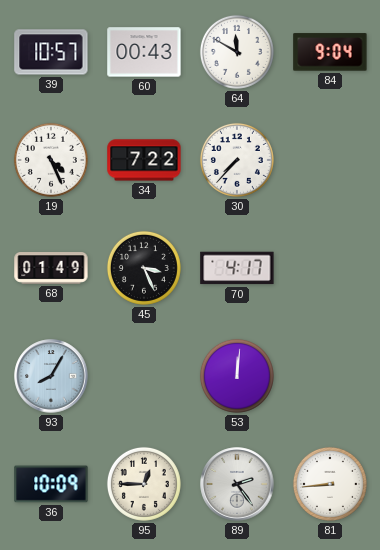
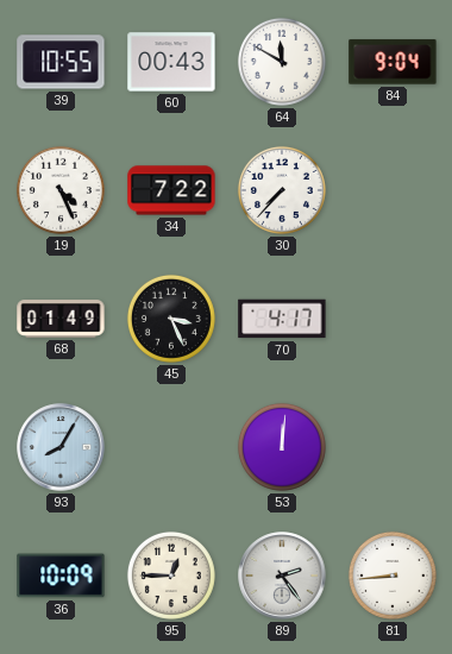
39: 10:57 -> 10:55 (61, 62)
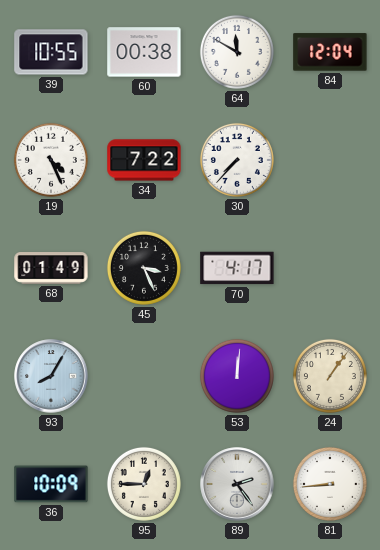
60: 00:43 -> 00:38 (144, 52)
84: 9:04 -> 12:04 (330, 52)
24: none -> 1:06 (330, 376)
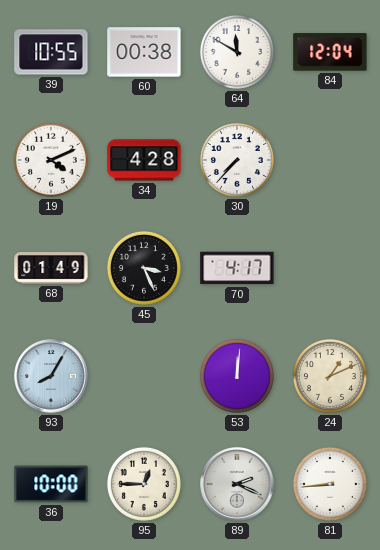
19: 4:26 -> 4:11 (51, 160)
34: 7:22 -> 4:28 (144, 160)
24: 1:06 -> 1:11 (330, 376)
36: 10:09 -> 10:00 (51, 484)
89: 2:24 -> 2:19 (237, 484)
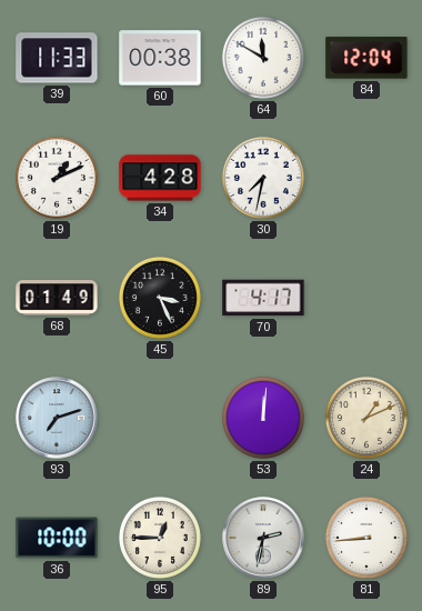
39: 10:55 -> 11:33 (57, 58)
19: 4:11 -> 1:11 (57, 178)
30: 7:37 -> 7:32 (263, 178)
93: 8:05 -> 7:12 (57, 418)
89: 2:19 -> 2:32 (263, 538)
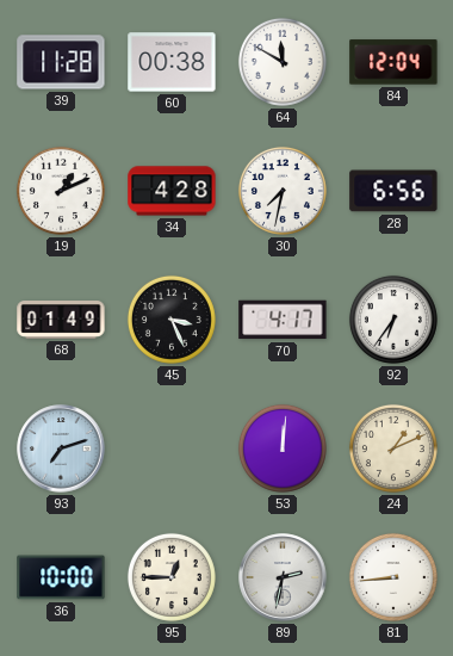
39: 11:33 -> 11:28 (61, 62)
28: none -> 6:56 (393, 191)
92: none -> 6:36 (393, 320)
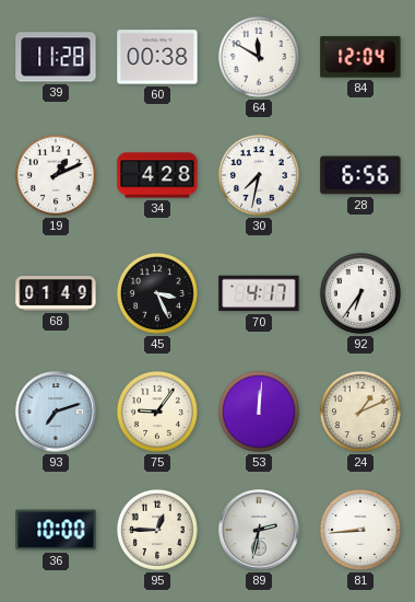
75: none -> 9:06 (157, 412)
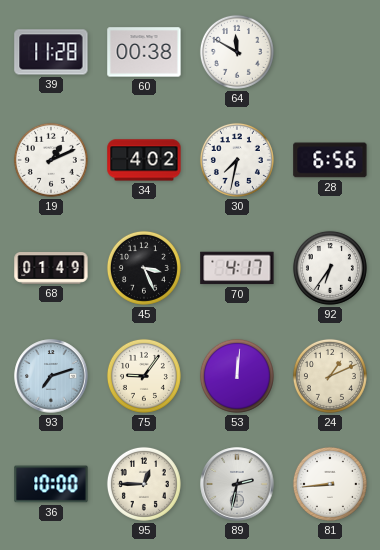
84: 12:04 -> none (360, 57)
34: 4:28 -> 4:02 (144, 160)
